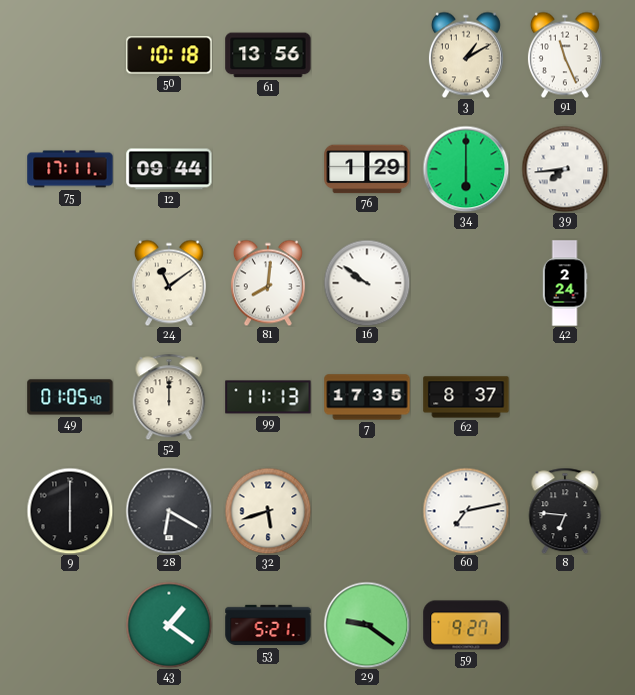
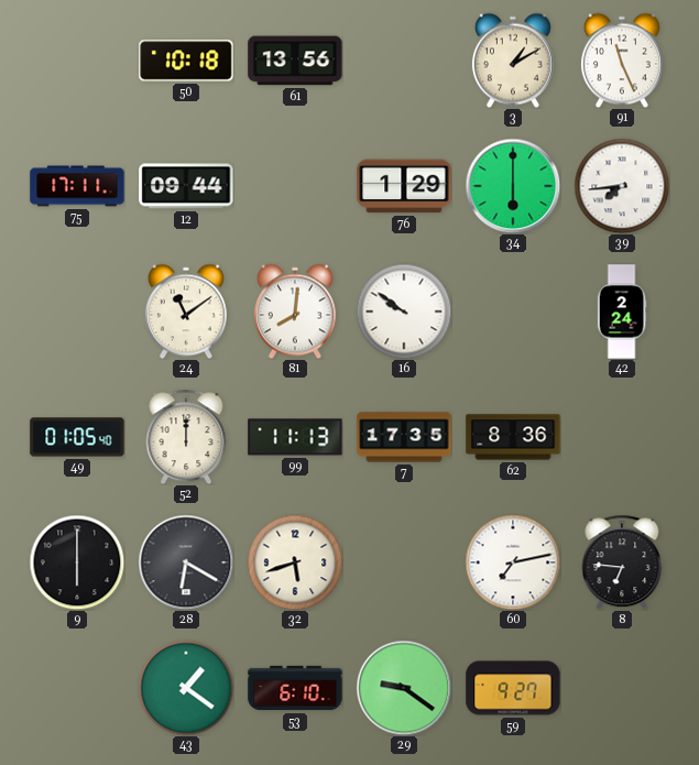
62: 8:37 -> 8:36 (513, 437)
53: 5:21 -> 6:10 (295, 688)
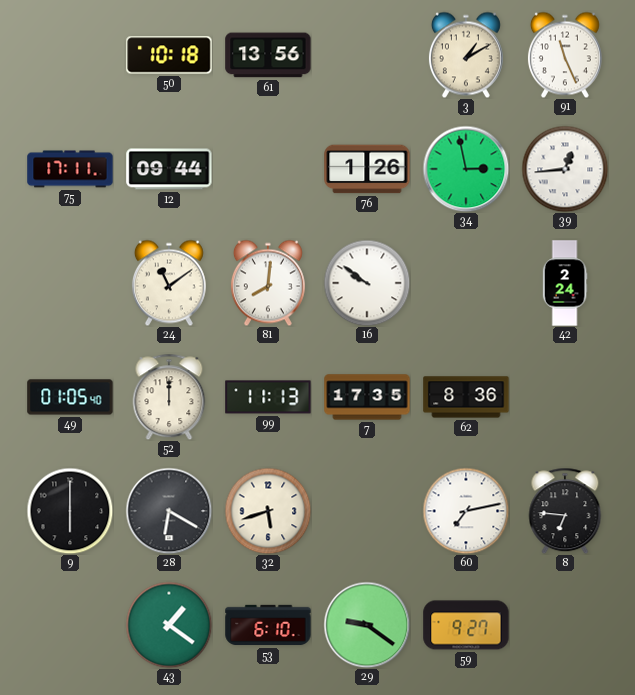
76: 1:29 -> 1:26 (367, 169)
34: 6:00 -> 2:58 (466, 169)
39: 7:44 -> 12:44 (565, 169)
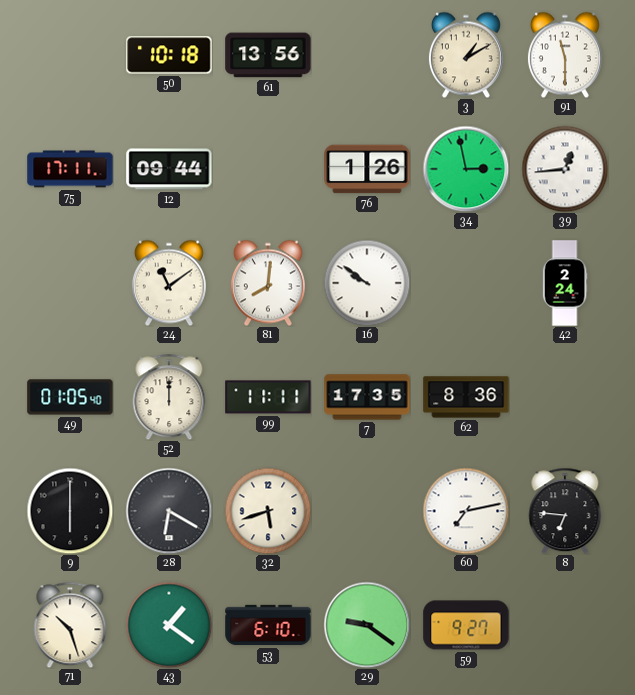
91: 11:26 -> 11:30 (565, 55)
99: 11:13 -> 11:11 (268, 397)
71: none -> 10:27 (70, 625)
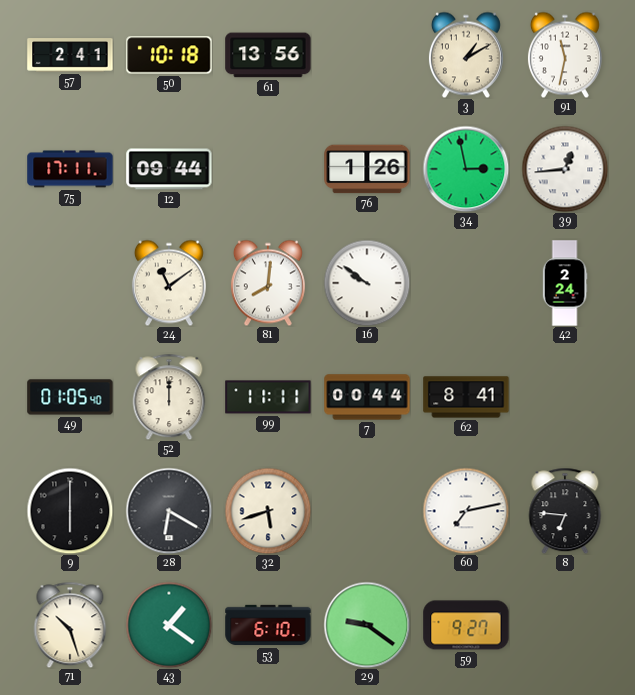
57: none -> 2:41 (70, 55)
91: 11:30 -> 11:32 (565, 55)
7: 17:35 -> 00:44 (367, 397)
62: 8:36 -> 8:41 (466, 397)
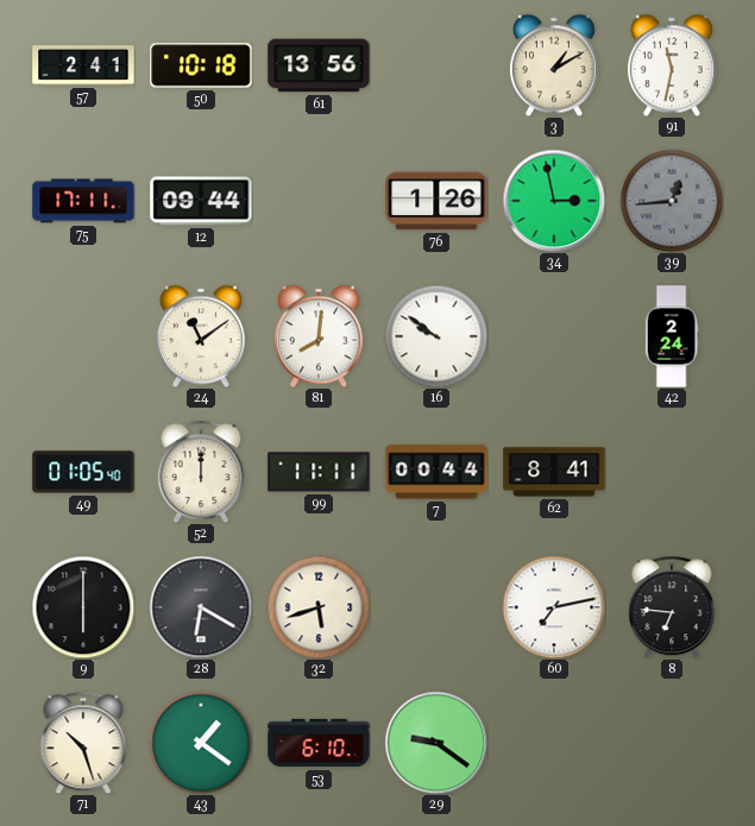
39 dial: white -> grey (672, 201)
59: 9:27 -> none (466, 625)
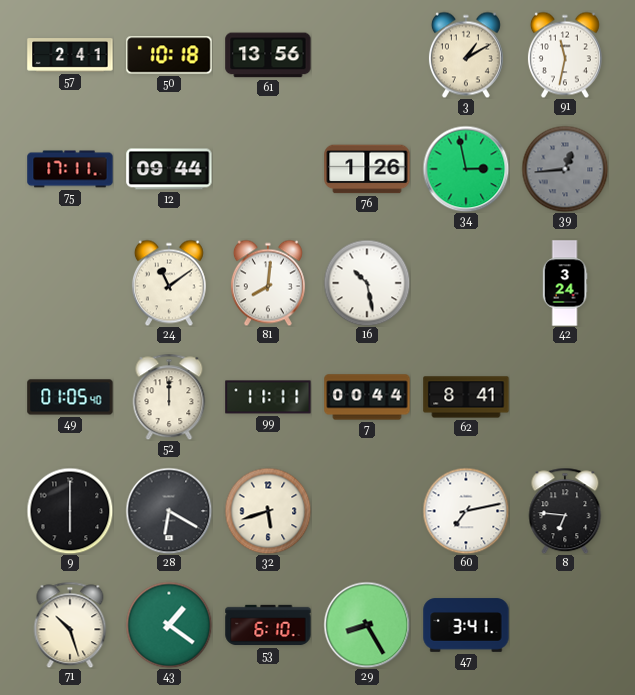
16: 9:51 -> 10:28 (367, 283)
42: 2:24 -> 3:24 (565, 283)
29: 9:21 -> 8:25 (367, 625)
47: none -> 3:41 (466, 625)
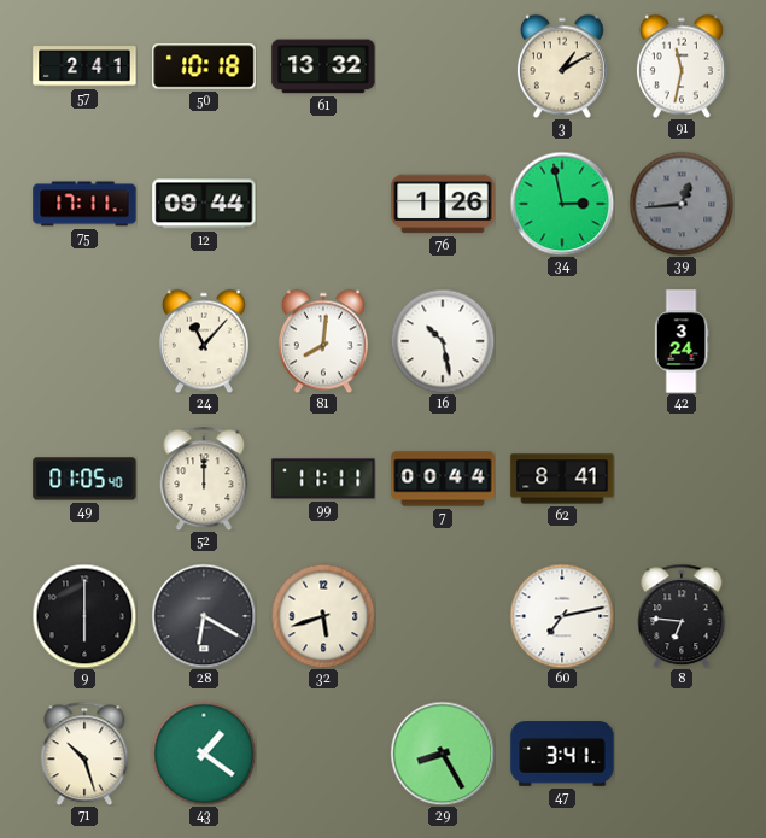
61: 13:56 -> 13:32 (323, 66)
24: 11:09 -> 11:07 (204, 341)
53: 6:10 -> none (268, 625)
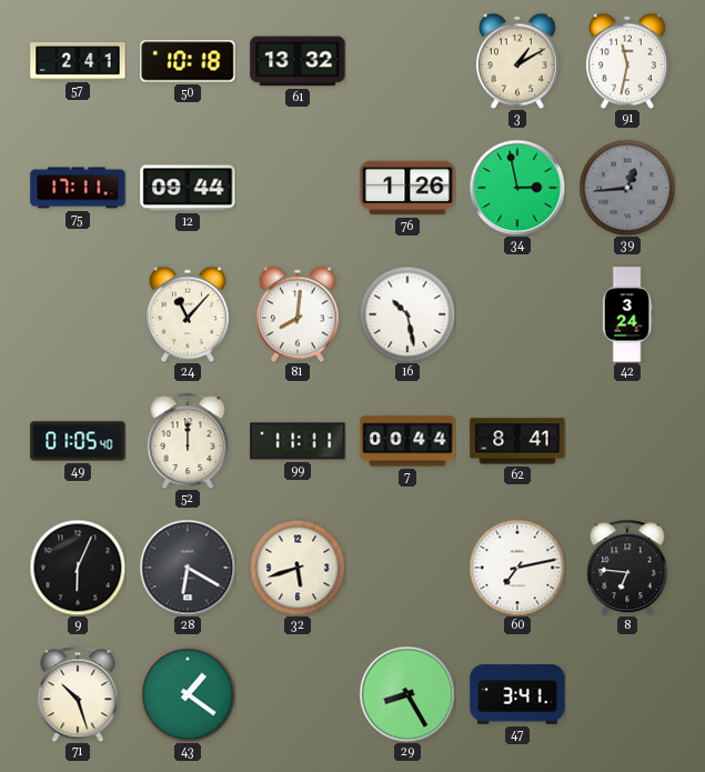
9: 6:00 -> 6:04 (78, 568)
